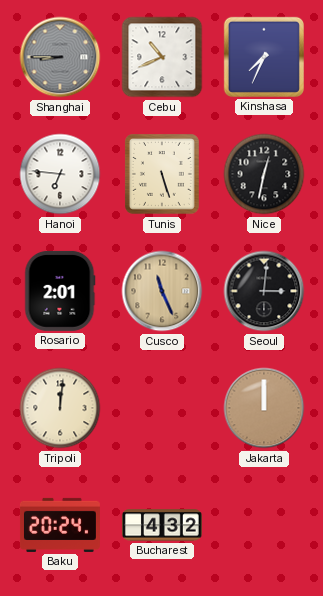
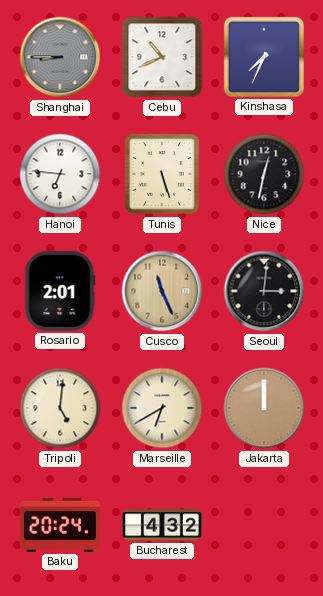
Tripoli: 12:01 -> 5:01 (60, 408)
Marseille: none -> 6:40 (162, 408)
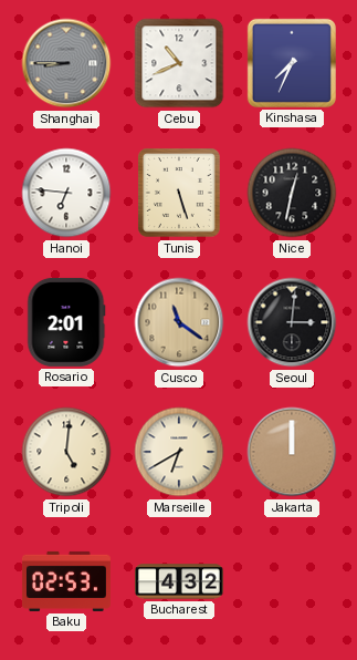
Cusco: 11:26 -> 11:21 (179, 322)
Baku: 20:24 -> 02:53 (66, 581)
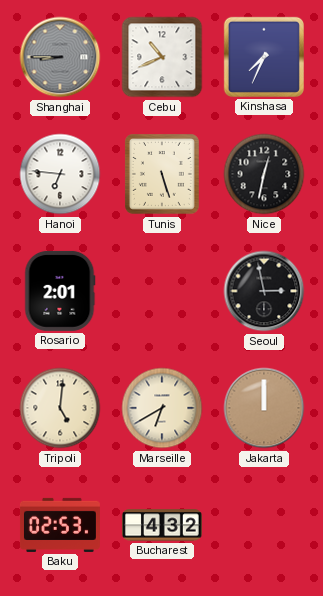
Cusco: 11:21 -> none (179, 322)
Seoul: 3:01 -> 2:58 (264, 291)
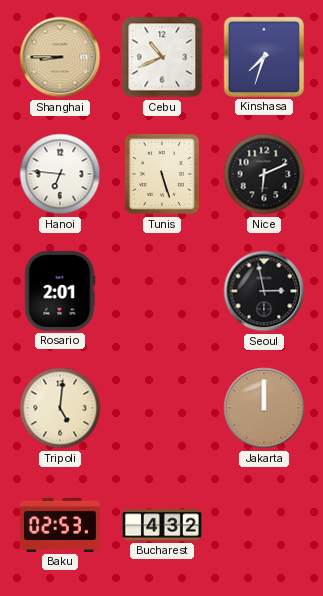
Shanghai dial: grey -> champagne (60, 57)
Kinshasa: 7:34 -> 7:33 (264, 57)
Nice: 12:32 -> 6:11 (264, 174)
Marseille: 6:40 -> none (162, 408)
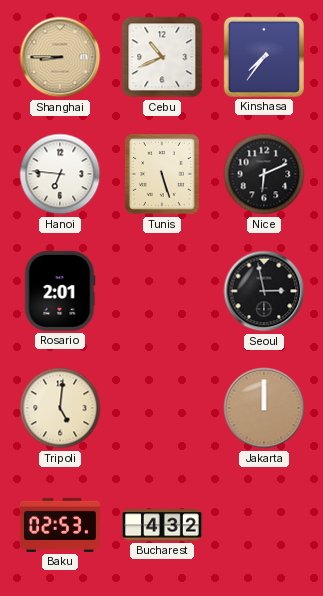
Kinshasa: 7:33 -> 7:36 (264, 57)
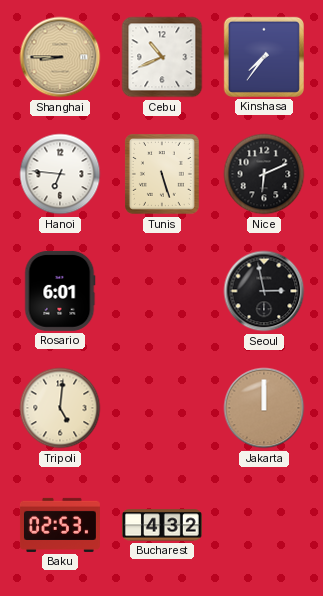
Rosario: 2:01 -> 6:01 (60, 291)
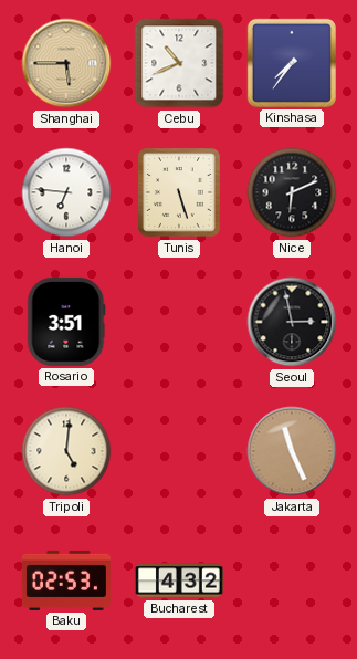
Shanghai: 8:45 -> 5:45 (66, 63)
Rosario: 6:01 -> 3:51 (66, 322)
Jakarta: 12:00 -> 11:26 (292, 451)
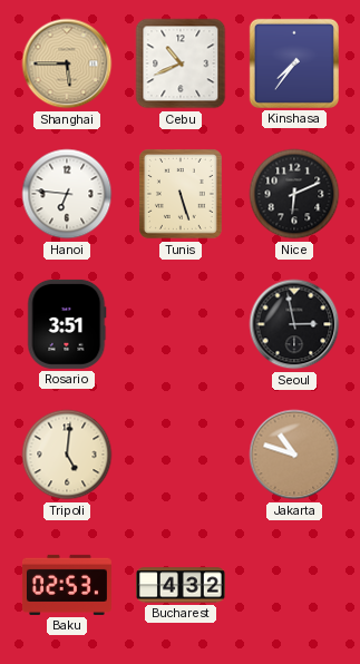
Jakarta: 11:26 -> 10:48 (294, 455)
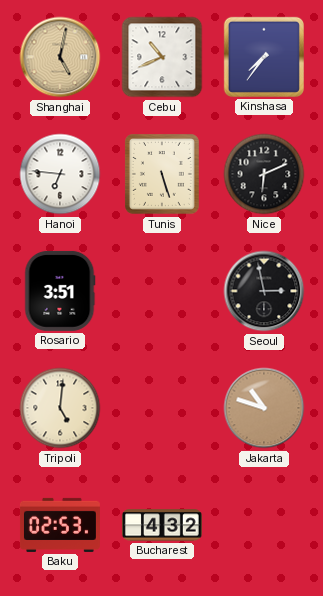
Shanghai: 5:45 -> 5:02 (60, 57)
